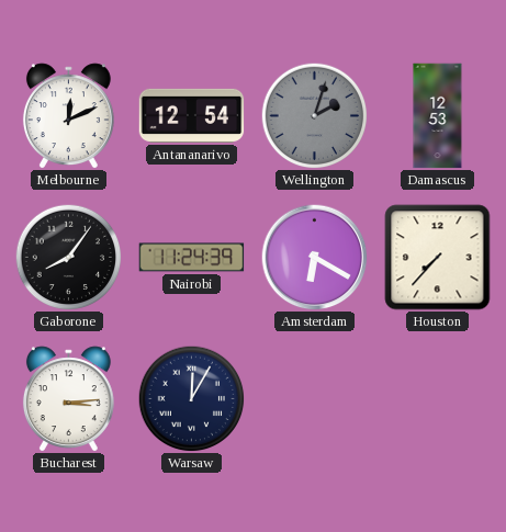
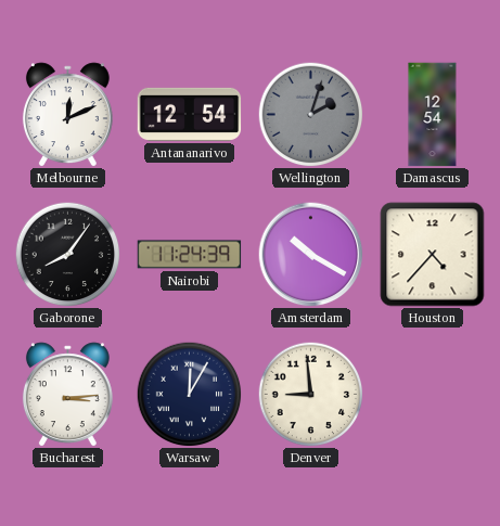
Damascus: 12:53 -> 12:54 (433, 115)
Amsterdam: 6:20 -> 10:20 (311, 255)
Houston: 7:37 -> 4:37 (433, 255)
Denver: none -> 8:59 (310, 394)
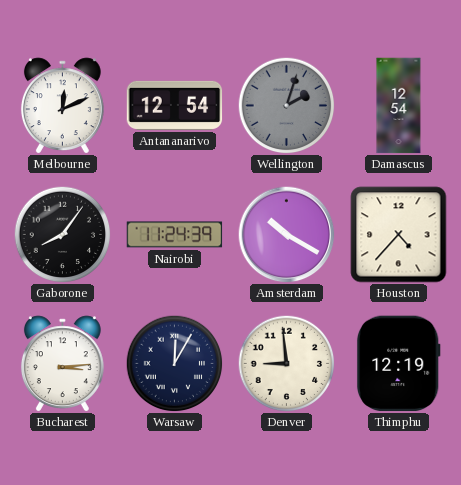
Thimphu: none -> 12:19 (398, 364)
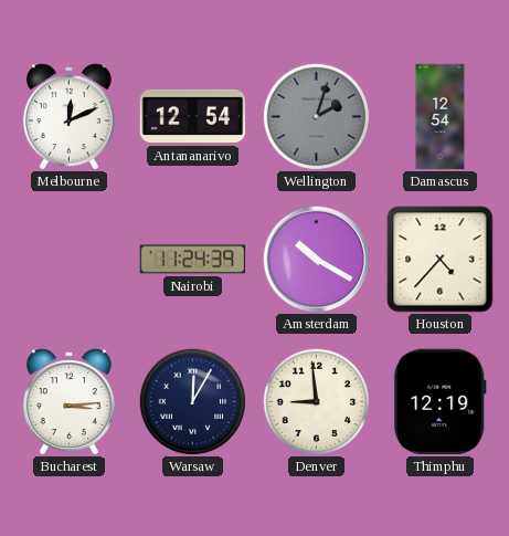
Gaborone: 8:06 -> none (62, 234)
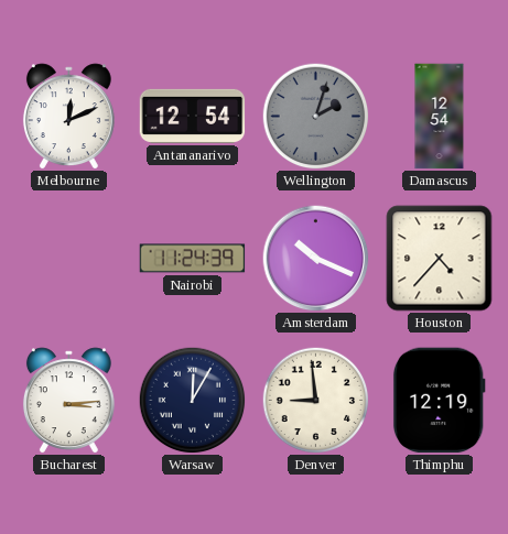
Amsterdam: 10:20 -> 10:19 (316, 259)
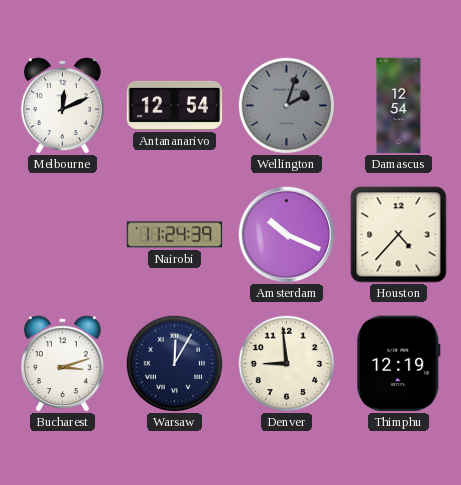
Bucharest: 3:14 -> 3:12 (62, 364)
